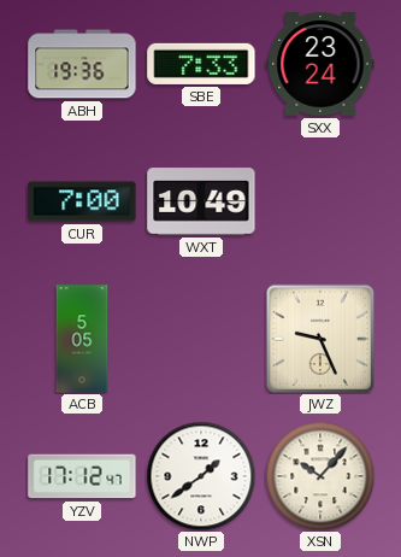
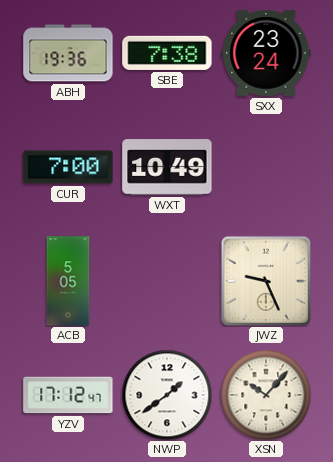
SBE: 7:33 -> 7:38 (167, 53)
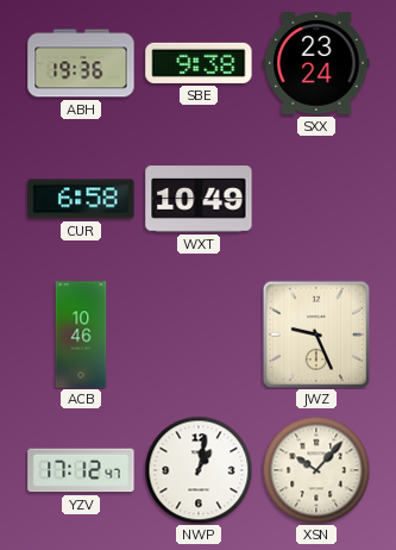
SBE: 7:38 -> 9:38 (199, 63)
CUR: 7:00 -> 6:58 (81, 199)
ACB: 5:05 -> 10:46 (81, 335)
NWP: 1:39 -> 1:02 (199, 470)
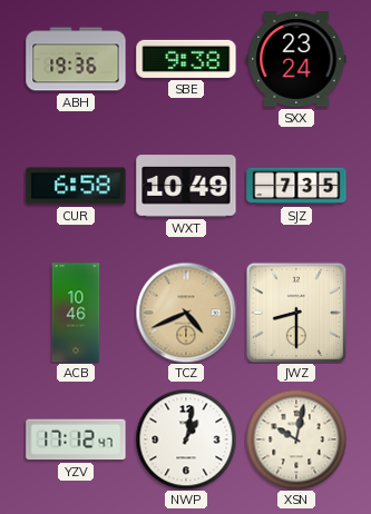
SJZ: none -> 7:35 (296, 186)
TCZ: none -> 4:41 (186, 313)
JWZ: 9:26 -> 8:30 (296, 313)
XSN: 10:07 -> 10:02 (296, 439)
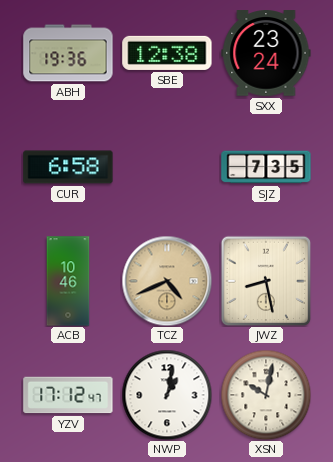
SBE: 9:38 -> 12:38 (167, 53)
WXT: 10:49 -> none (186, 186)
JWZ: 8:30 -> 8:28 (266, 281)
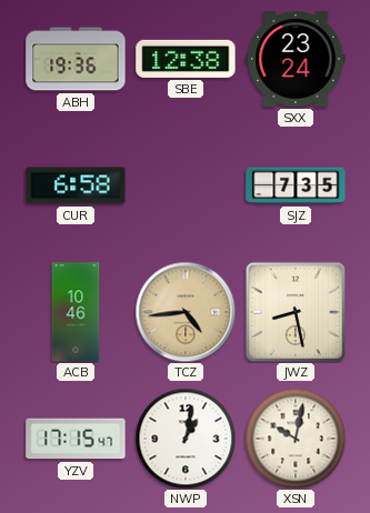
TCZ: 4:41 -> 4:44 (186, 312)
YZV: 17:12 -> 17:15 (76, 439)
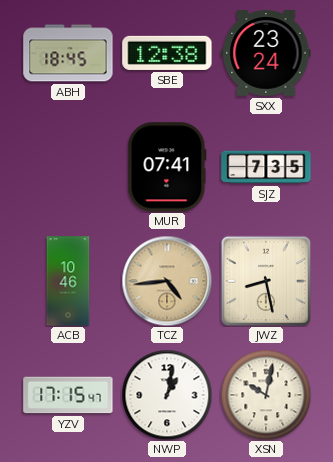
ABH: 19:36 -> 18:45 (68, 53)
CUR: 6:58 -> none (76, 185)
MUR: none -> 07:41 (167, 167)
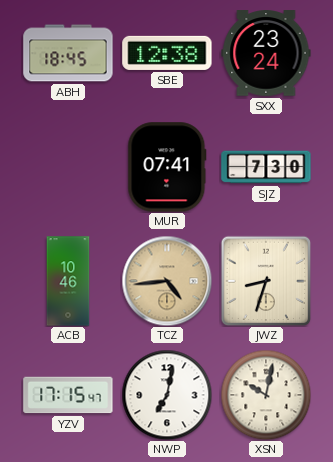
SJZ: 7:35 -> 7:30 (266, 167)
JWZ: 8:28 -> 8:33 (266, 281)
NWP: 1:02 -> 7:02 (167, 395)
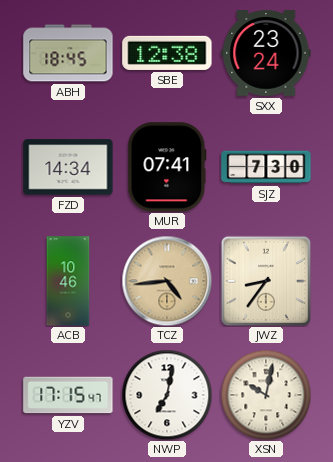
FZD: none -> 14:34 (68, 167)
JWZ: 8:33 -> 8:36 (266, 281)
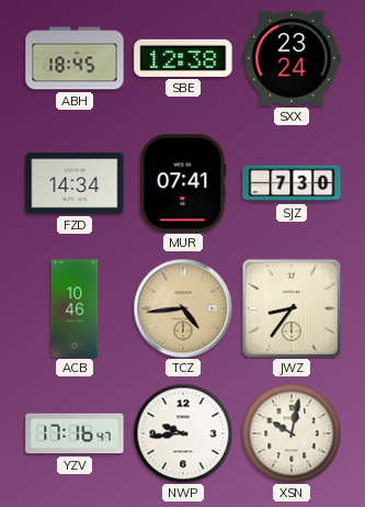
YZV: 17:15 -> 17:16 (75, 433)
NWP: 7:02 -> 9:44 (183, 433)
